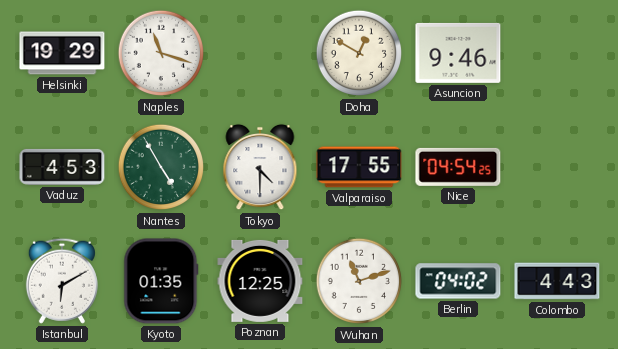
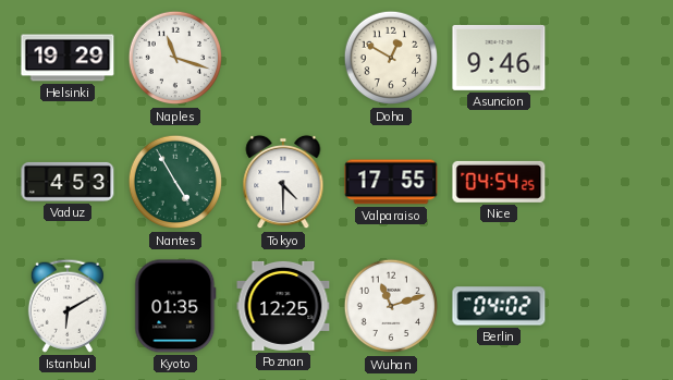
Colombo: 4:43 -> none (557, 281)
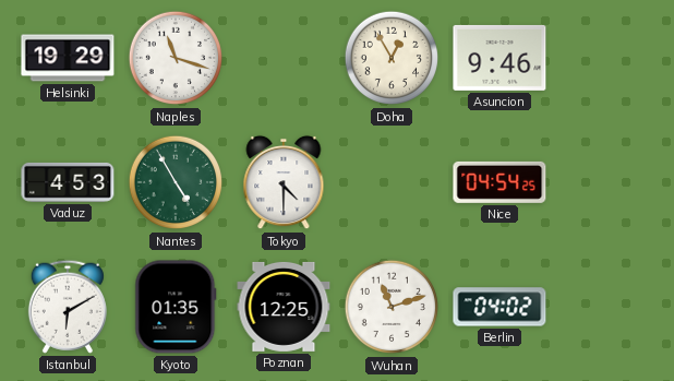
Doha: 12:50 -> 12:55 (392, 58)
Valparaiso: 17:55 -> none (391, 182)
